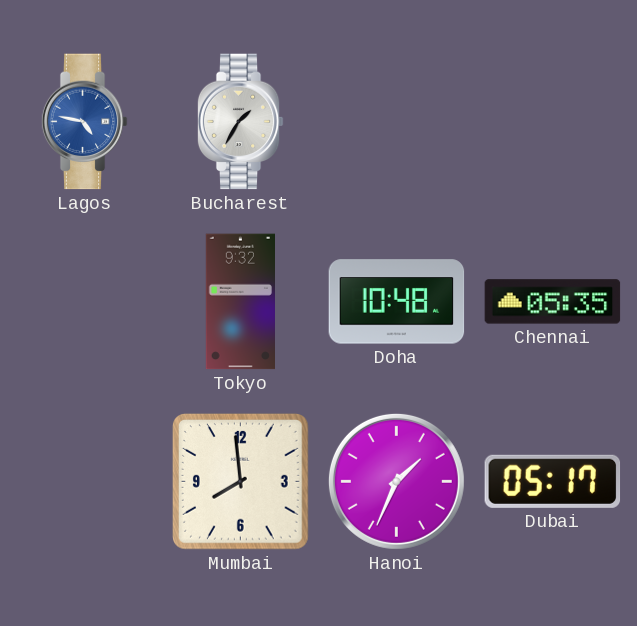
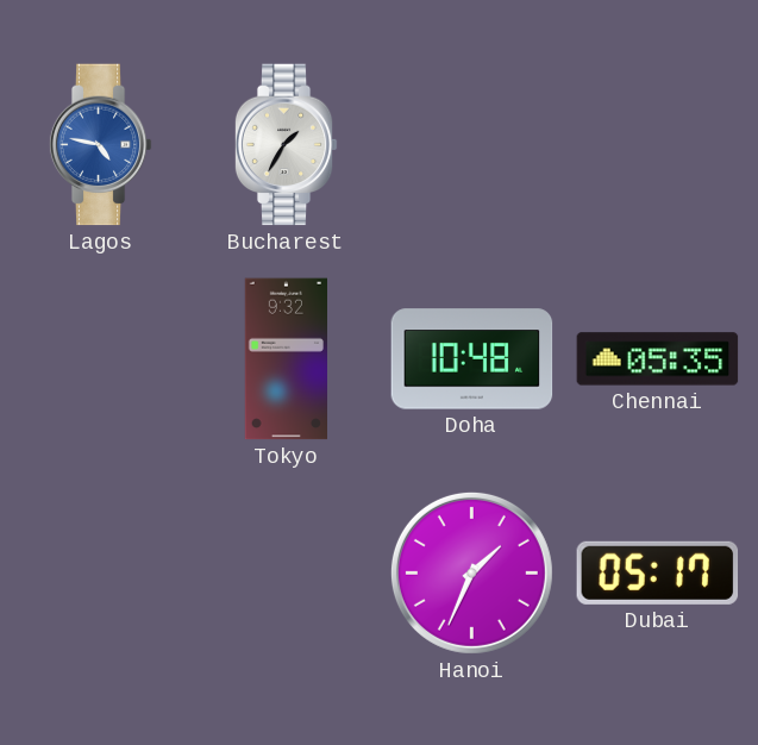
Mumbai: 7:59 -> none (241, 482)
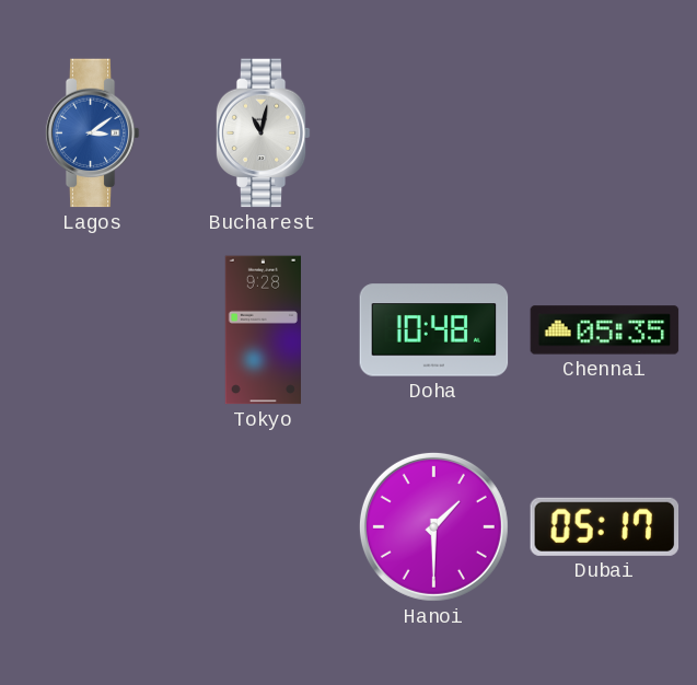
Lagos: 4:47 -> 3:09 (92, 133)
Bucharest: 1:35 -> 11:02 (263, 133)
Tokyo: 9:32 -> 9:28 (263, 330)
Hanoi: 1:34 -> 1:30 (433, 526)
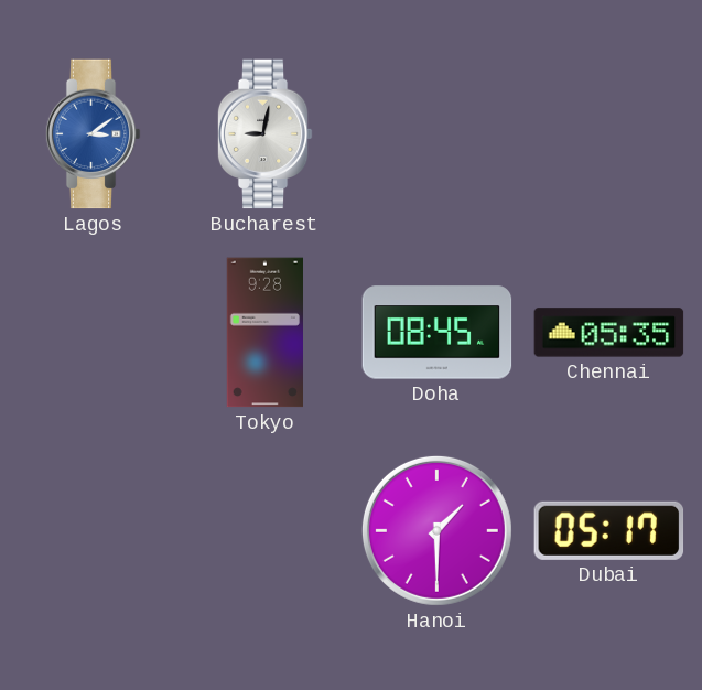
Bucharest: 11:02 -> 9:02 (264, 134)
Doha: 10:48 -> 08:45 (438, 333)
